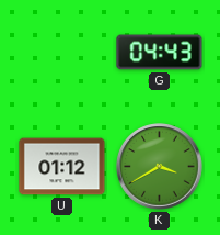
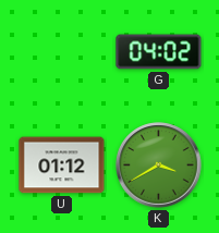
G: 04:43 -> 04:02 (159, 52)
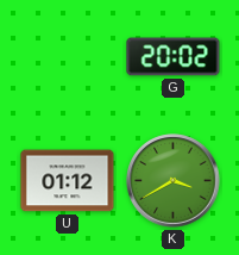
G: 04:02 -> 20:02 (174, 57)
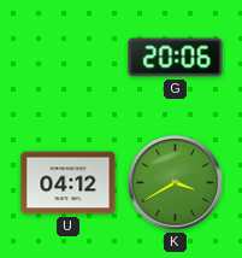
G: 20:02 -> 20:06 (176, 58)
U: 01:12 -> 04:12 (69, 183)
